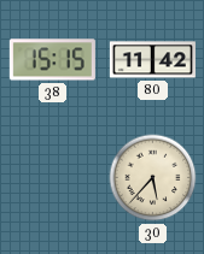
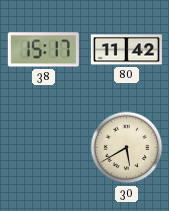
38: 15:15 -> 15:17 (43, 50)
30: 5:37 -> 5:40 (127, 148)
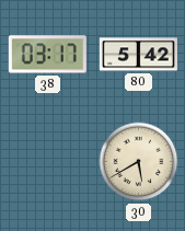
38: 15:17 -> 03:17 (47, 55)
80: 11:42 -> 5:42 (138, 55)
